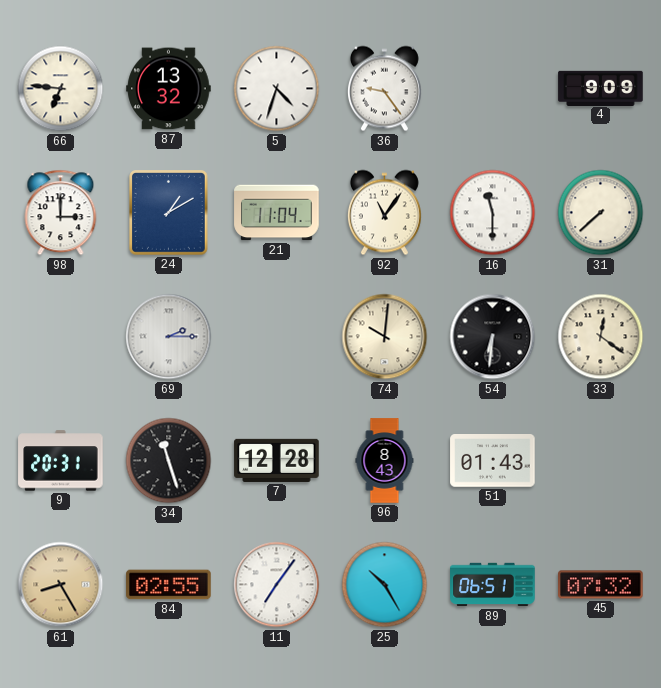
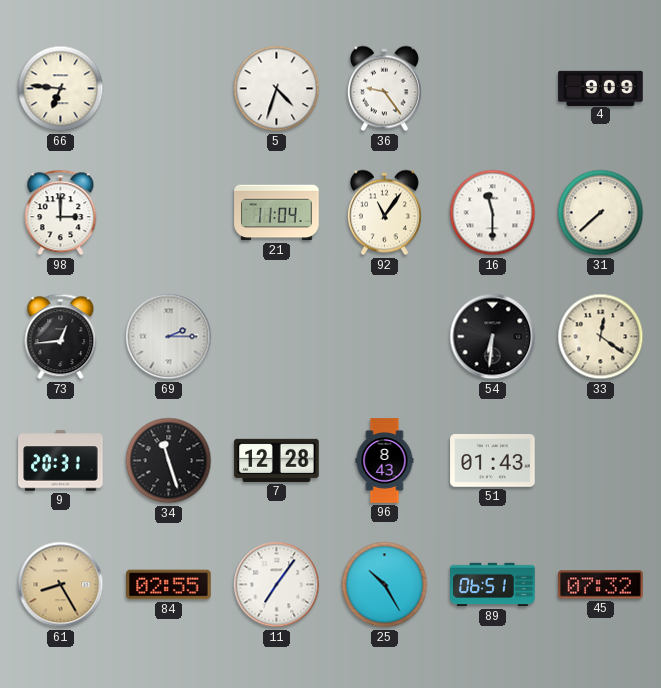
87: 13:32 -> none (169, 89)
24: 1:10 -> none (169, 213)
73: none -> 12:44 (61, 337)
74: 10:01 -> none (385, 337)
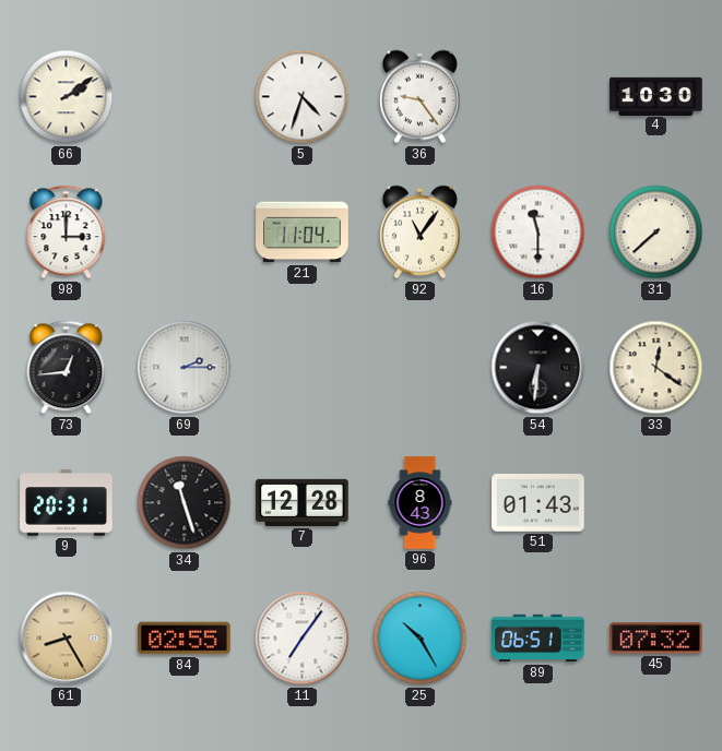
66: 6:46 -> 2:09 (67, 97)
4: 9:09 -> 10:30 (656, 96)
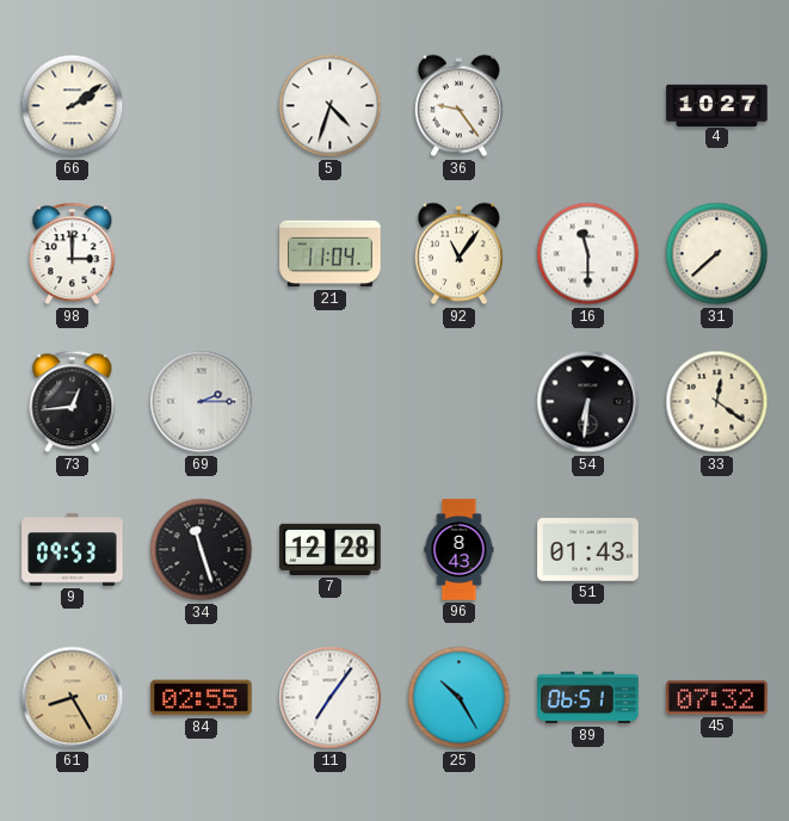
4: 10:30 -> 10:27 (717, 105)
9: 20:31 -> 09:53 (73, 550)
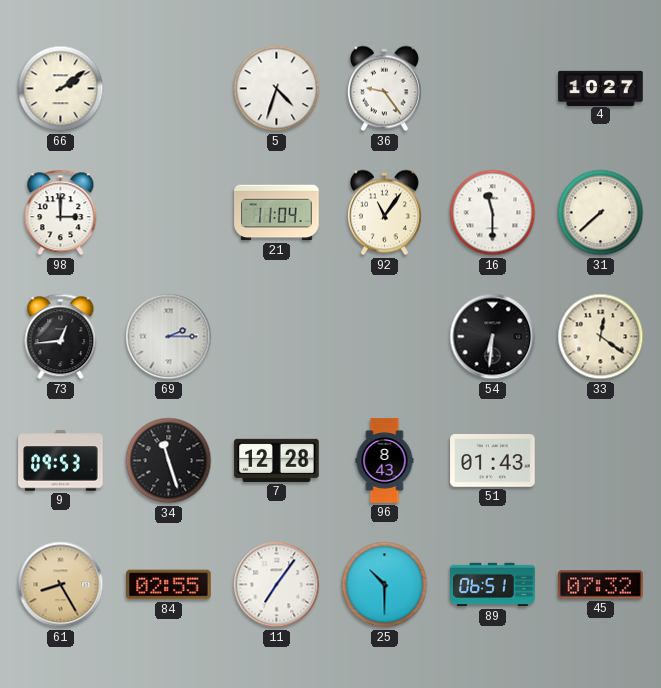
25: 10:25 -> 10:30 (385, 585)
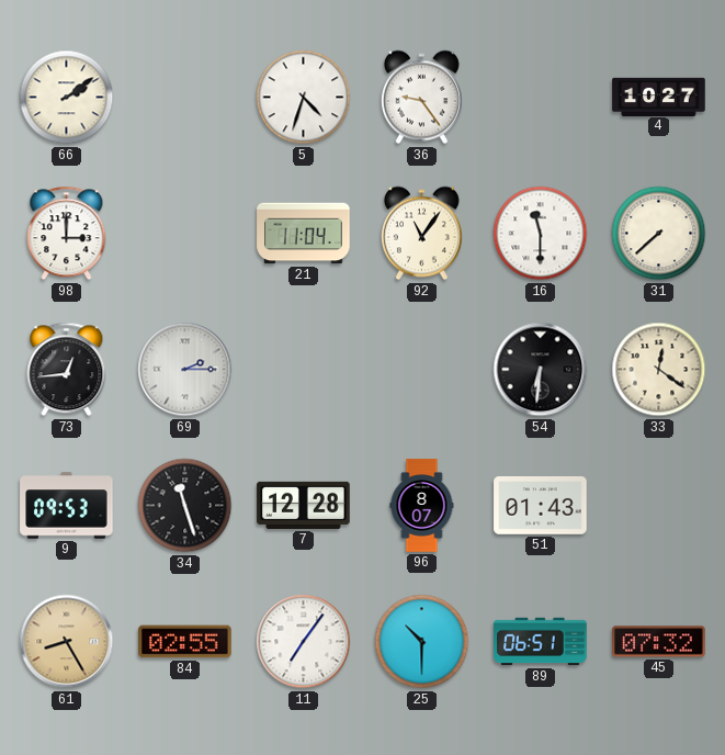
96: 8:43 -> 8:07 (422, 506)
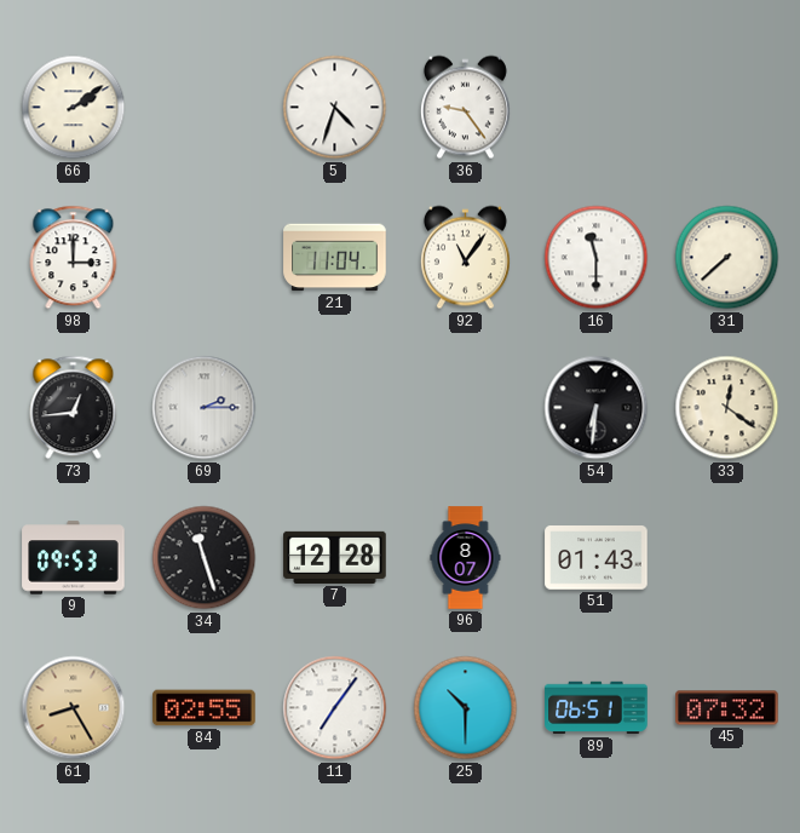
4: 10:27 -> none (659, 97)
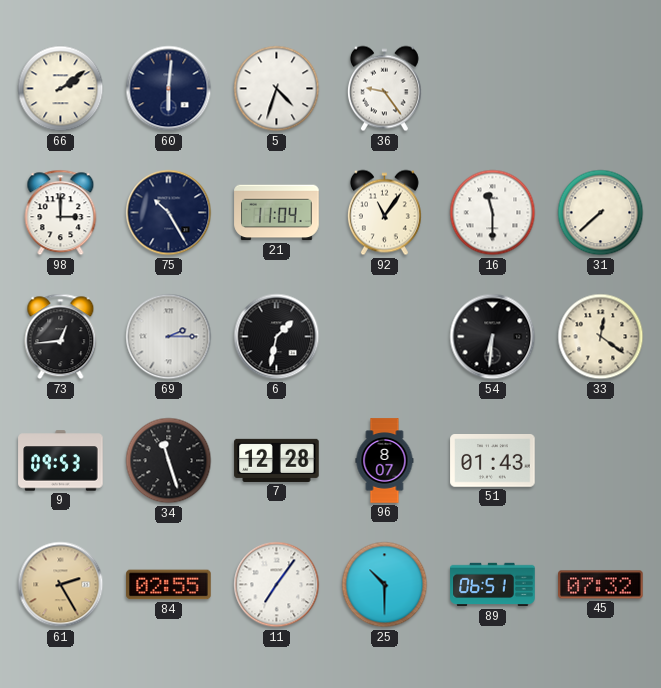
60: none -> 6:01 (169, 89)
75: none -> 10:25 (169, 213)
6: none -> 1:32 (277, 337)
61: 8:25 -> 2:25 (61, 585)
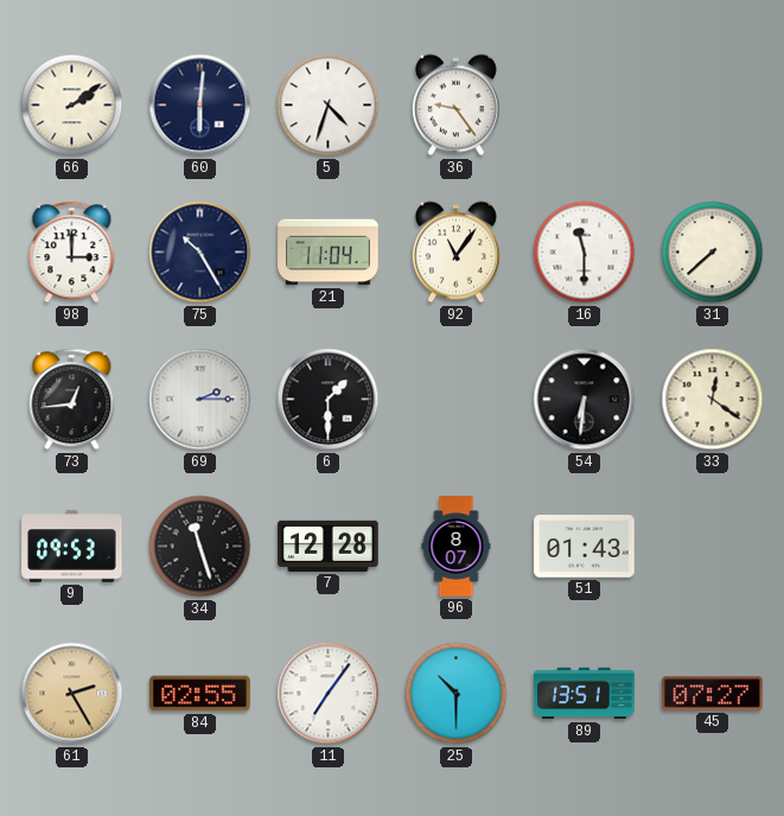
6: 1:32 -> 1:30 (329, 400)
89: 06:51 -> 13:51 (585, 694)
45: 07:32 -> 07:27 (713, 694)
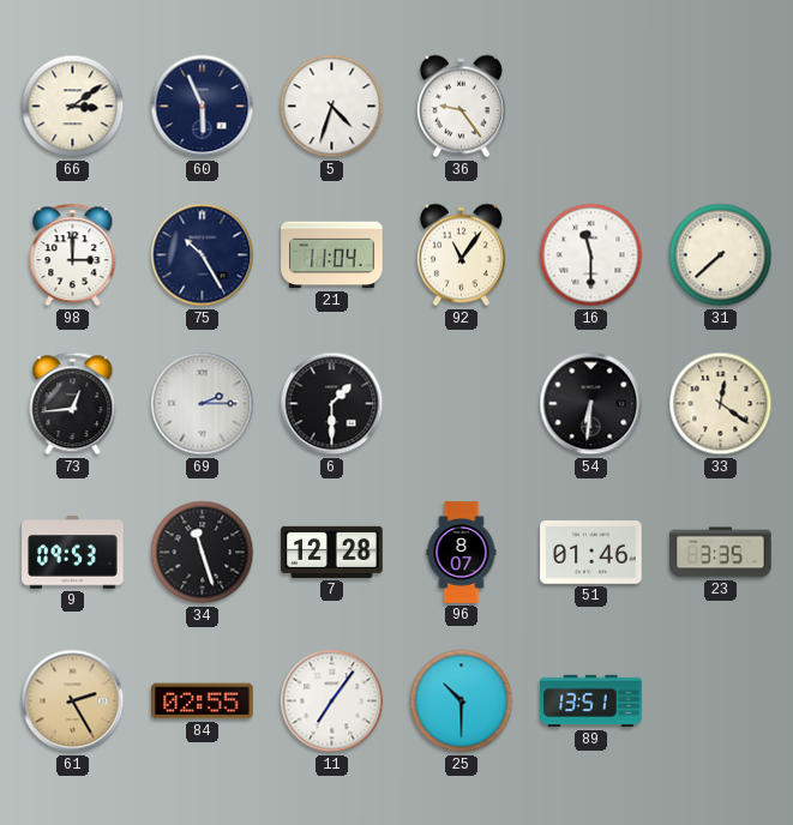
66: 2:09 -> 3:09 (73, 107)
60: 6:01 -> 5:56 (203, 107)
51: 01:43 -> 01:46 (591, 553)
23: none -> 3:35 (721, 553)
45: 07:27 -> none (713, 694)
